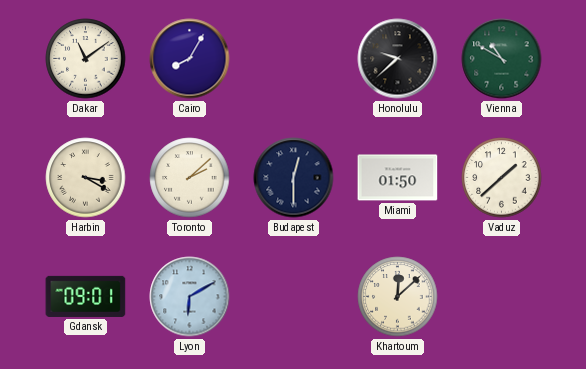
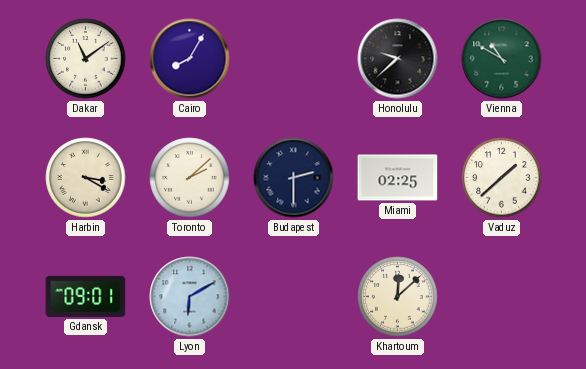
Budapest: 12:30 -> 2:30 (294, 178)
Miami: 01:50 -> 02:25 (398, 178)
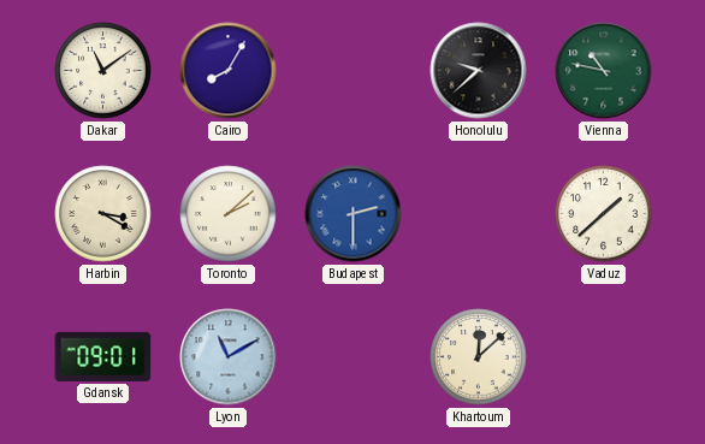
Vienna: 10:50 -> 10:47 (604, 71)
Budapest dial: navy -> blue (354, 214)
Miami: 02:25 -> none (398, 178)
Lyon: 6:10 -> 11:10 (229, 357)
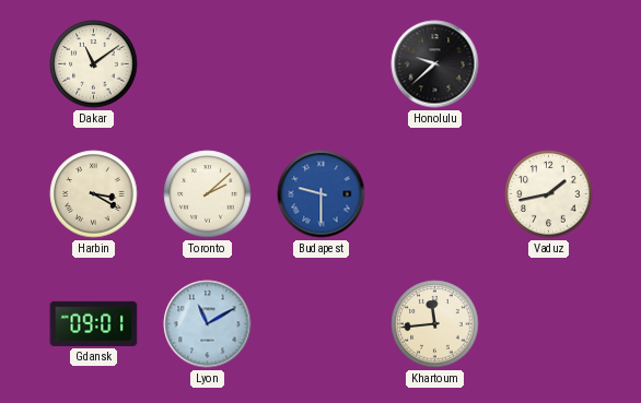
Cairo: 8:05 -> none (229, 71)
Vienna: 10:47 -> none (604, 71)
Budapest: 2:30 -> 9:30 (322, 194)
Vaduz: 1:38 -> 1:43 (549, 194)
Khartoum: 12:08 -> 11:44 (435, 324)
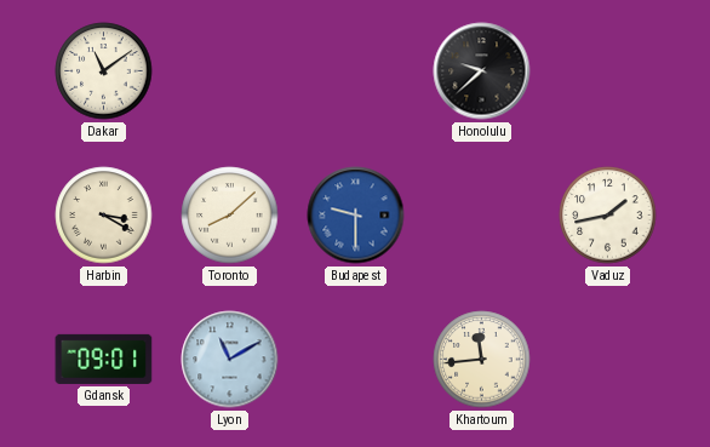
Toronto: 2:08 -> 8:08 (230, 216)
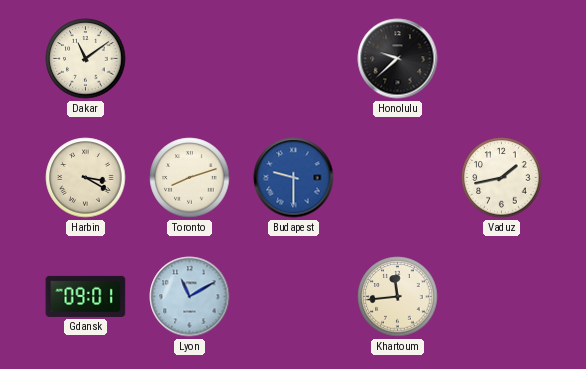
Toronto: 8:08 -> 8:12 (190, 178)
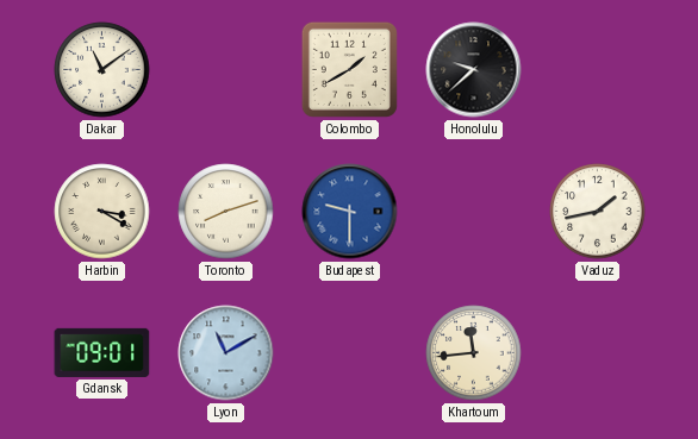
Colombo: none -> 1:40 (349, 69)
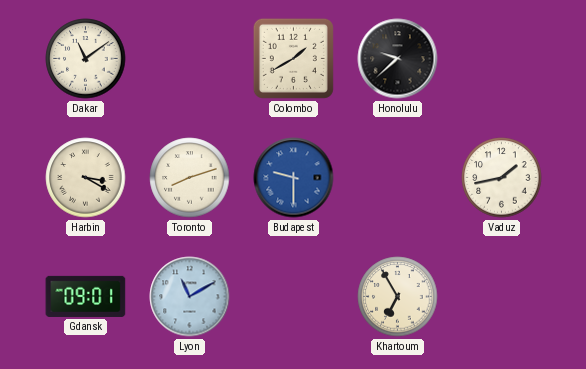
Khartoum: 11:44 -> 6:55 (398, 297)
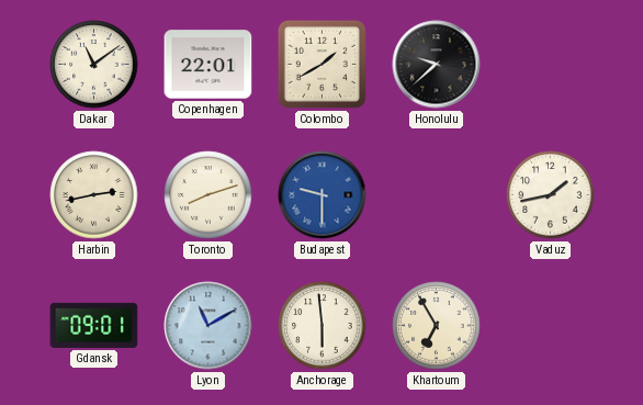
Copenhagen: none -> 22:01 (208, 65)
Harbin: 3:20 -> 2:43 (94, 195)
Anchorage: none -> 5:59 (323, 326)
